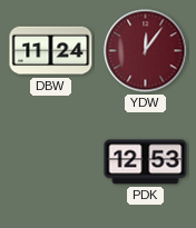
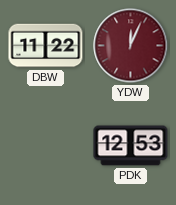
DBW: 11:24 -> 11:22 (46, 46)
YDW: 12:06 -> 12:04 (131, 46)
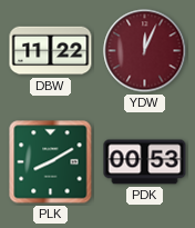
PLK: none -> 8:10 (51, 162)
PDK: 12:53 -> 00:53 (145, 162)
